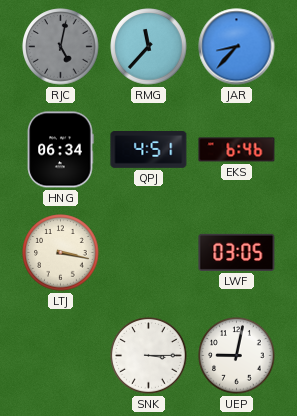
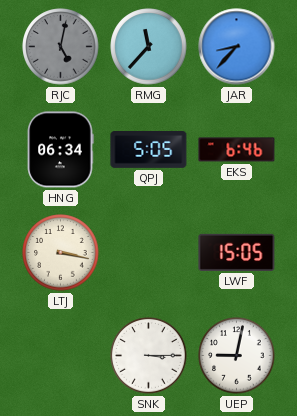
QPJ: 4:51 -> 5:05 (149, 150)
LWF: 03:05 -> 15:05 (237, 252)
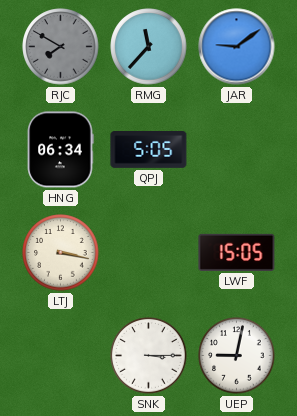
RJC: 5:02 -> 7:50 (61, 47)
JAR: 8:37 -> 9:09 (237, 47)
EKS: 6:46 -> none (237, 150)
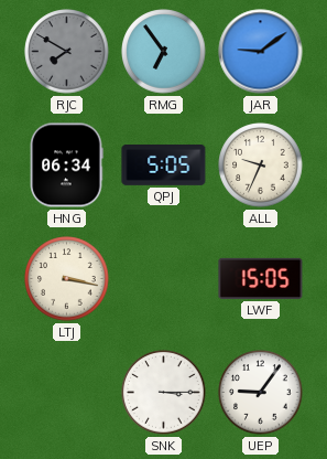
RMG: 11:37 -> 6:54 (164, 52)
ALL: none -> 9:34 (261, 166)
UEP: 9:02 -> 9:06 (261, 393)
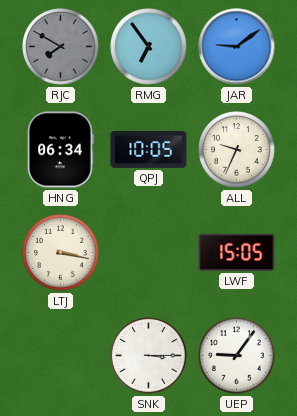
QPJ: 5:05 -> 10:05 (149, 150)
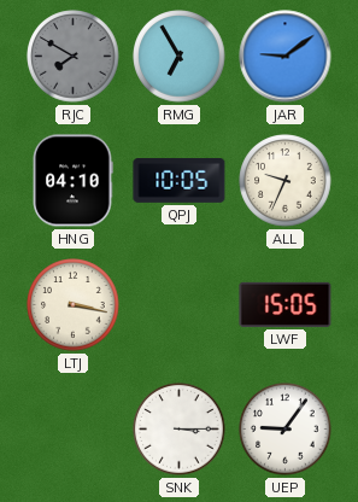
RMG: 6:54 -> 6:55 (180, 57)
HNG: 06:34 -> 04:10 (72, 181)
